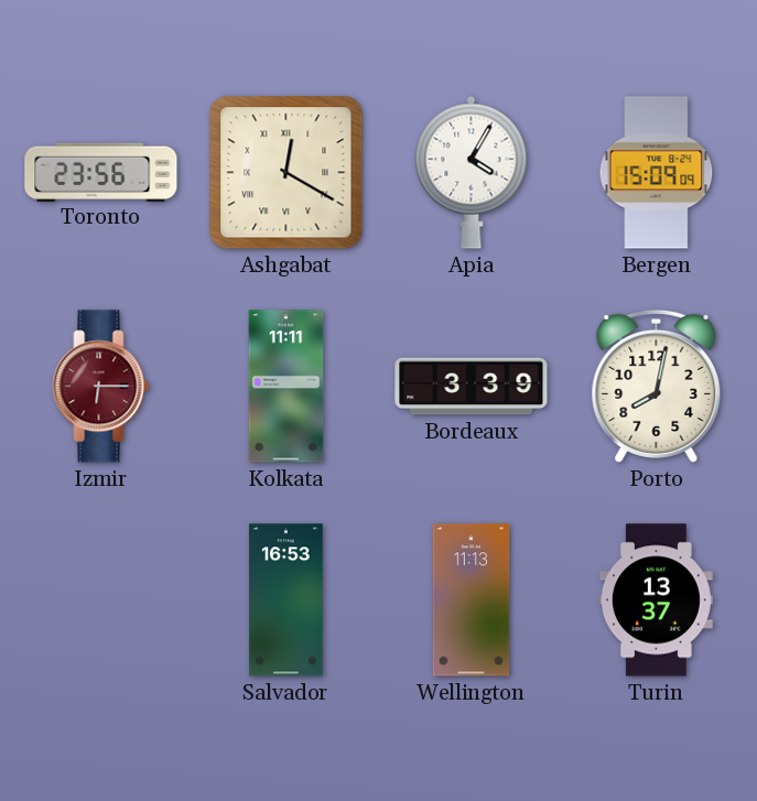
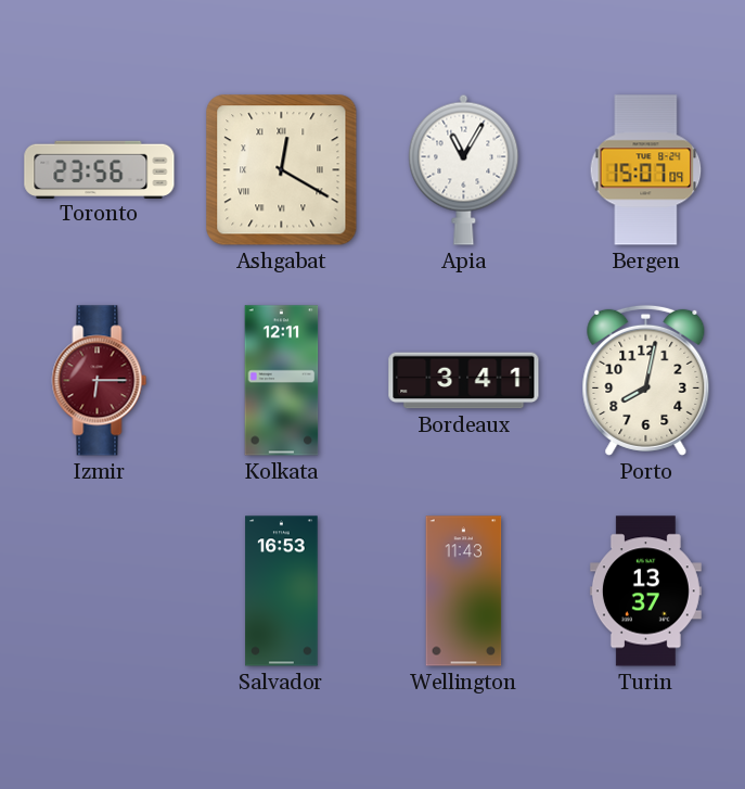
Apia: 4:05 -> 11:05 (464, 169)
Bergen: 15:09 -> 15:07 (646, 170)
Kolkata: 11:11 -> 12:11 (282, 381)
Bordeaux: 3:39 -> 3:41 (464, 381)
Wellington: 11:13 -> 11:43 (464, 591)
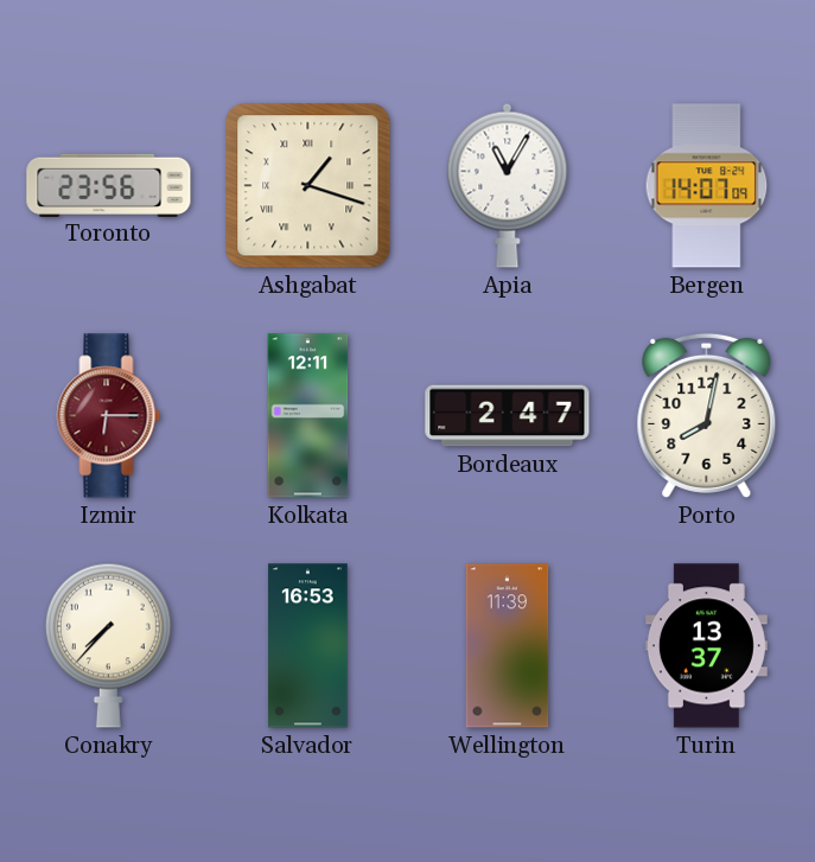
Ashgabat: 12:20 -> 1:18 (308, 186)
Bergen: 15:07 -> 14:07 (707, 186)
Bordeaux: 3:41 -> 2:47 (508, 416)
Conakry: none -> 7:37 (108, 645)
Wellington: 11:43 -> 11:39 (508, 646)
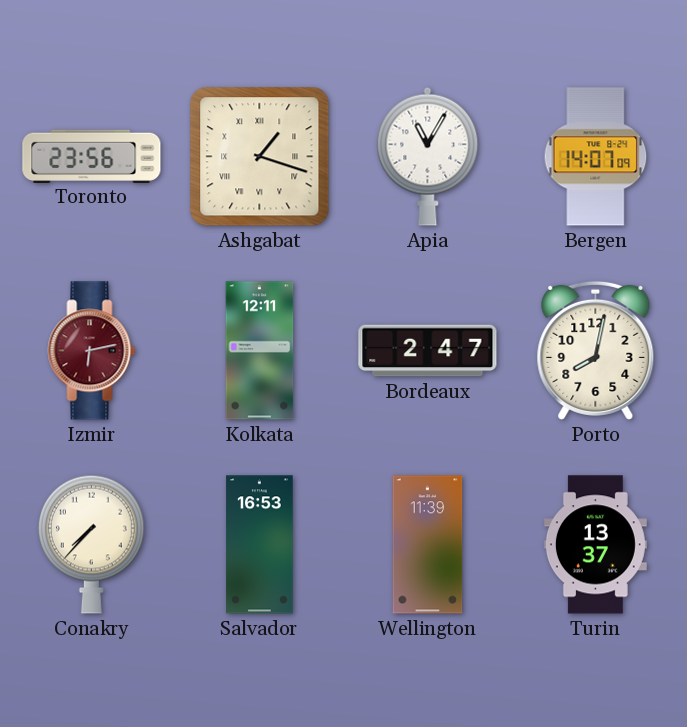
Izmir: 6:15 -> 6:13 (92, 351)
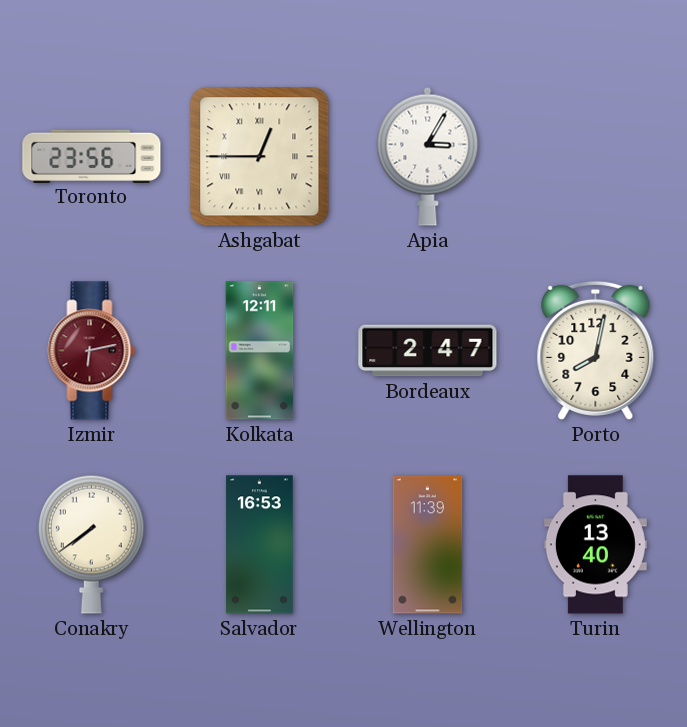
Ashgabat: 1:18 -> 12:45 (260, 157)
Apia: 11:05 -> 3:05 (428, 156)
Bergen: 14:07 -> none (596, 157)
Conakry: 7:37 -> 7:39 (91, 544)
Turin: 13:37 -> 13:40 (595, 545)
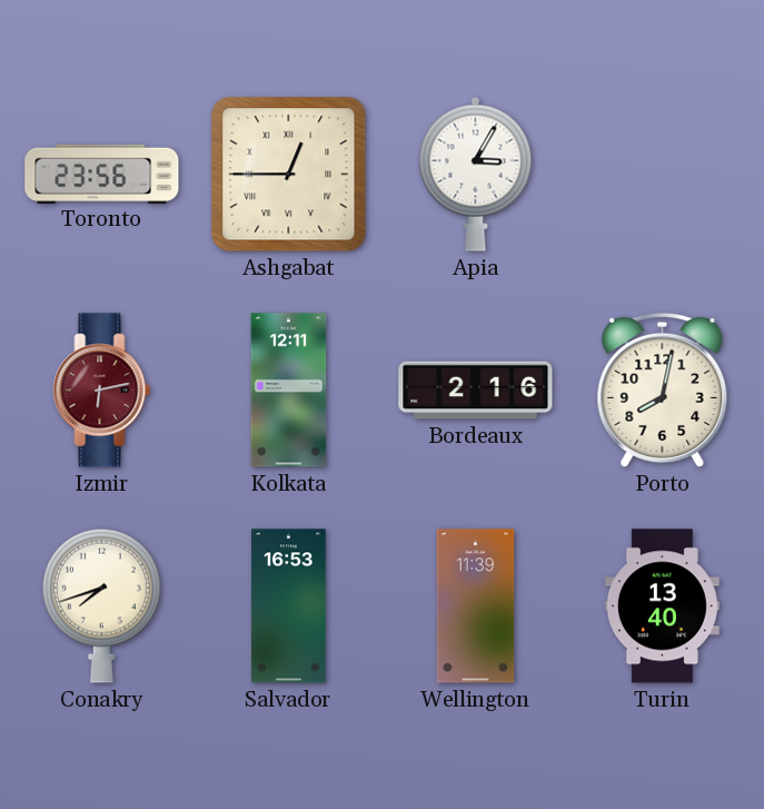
Bordeaux: 2:47 -> 2:16 (476, 391)
Conakry: 7:39 -> 7:42 (101, 605)
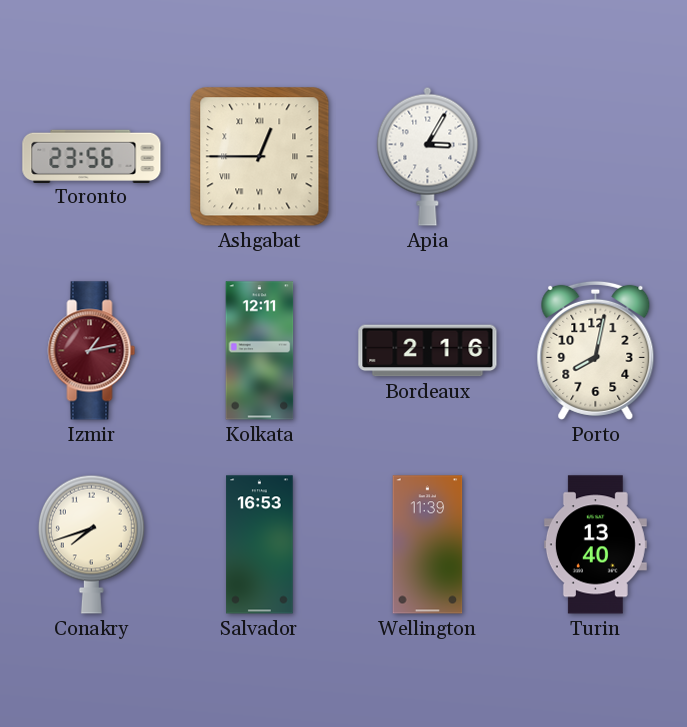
Izmir: 6:13 -> 1:13 (92, 351)
